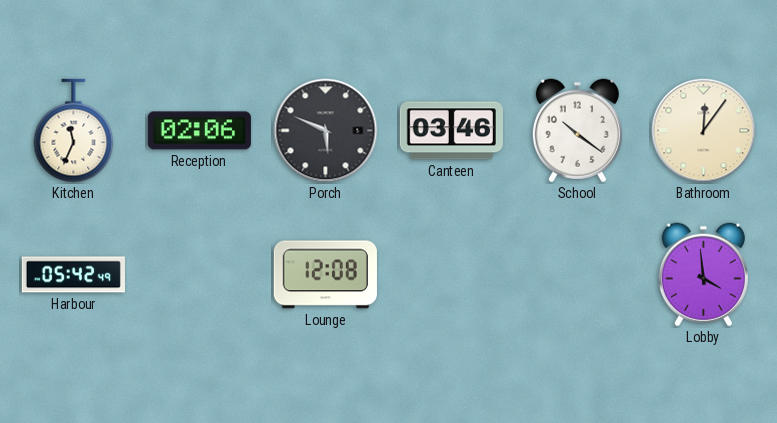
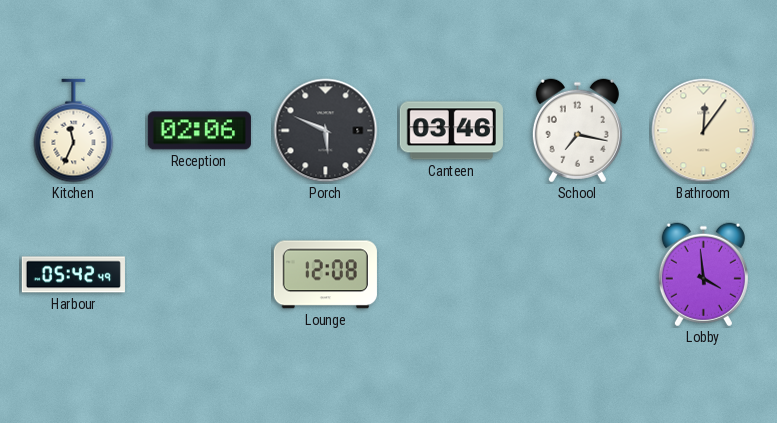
School: 10:21 -> 7:17 (577, 131)
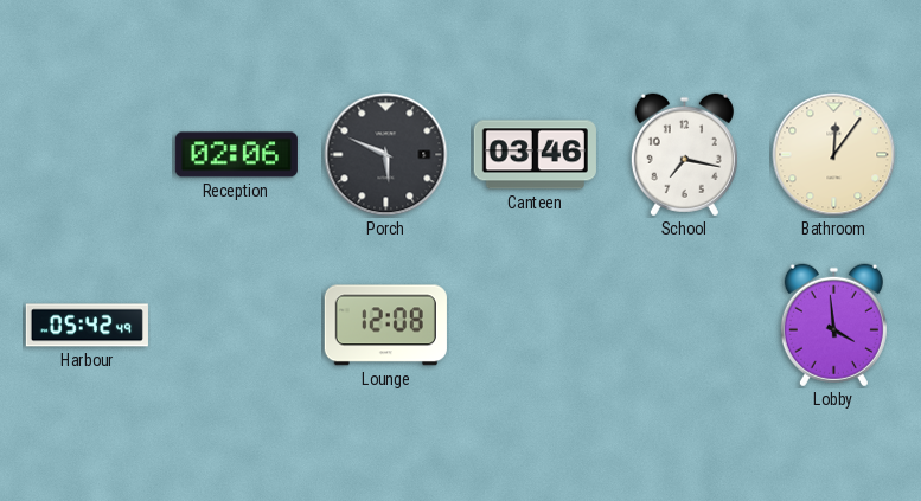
Kitchen: 11:34 -> none (74, 131)
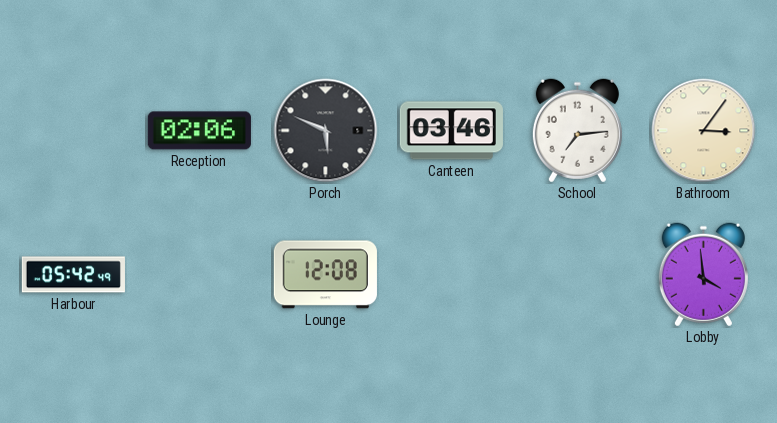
School: 7:17 -> 7:14 (577, 131)
Bathroom: 12:06 -> 3:06 (704, 131)
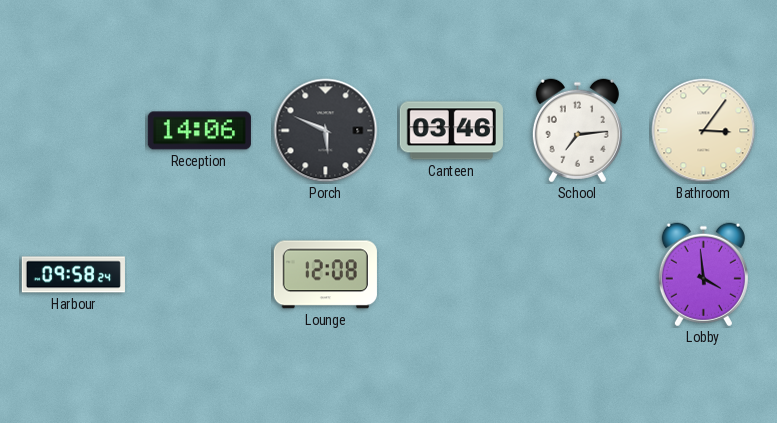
Reception: 02:06 -> 14:06 (199, 131)
Harbour: 05:42 -> 09:58 (73, 275)
